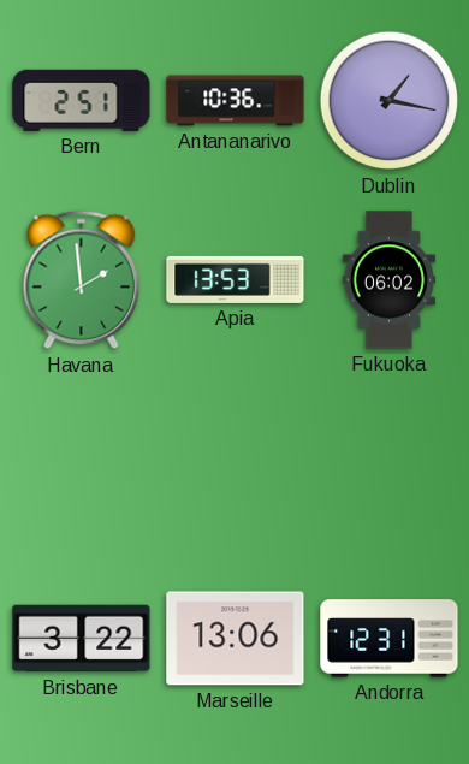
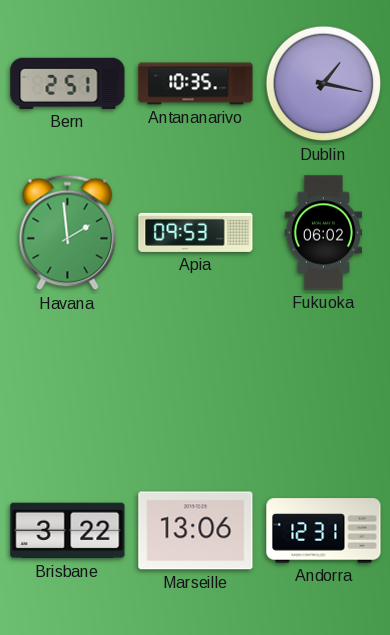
Antananarivo: 10:36 -> 10:35 (196, 84)
Apia: 13:53 -> 09:53 (196, 232)
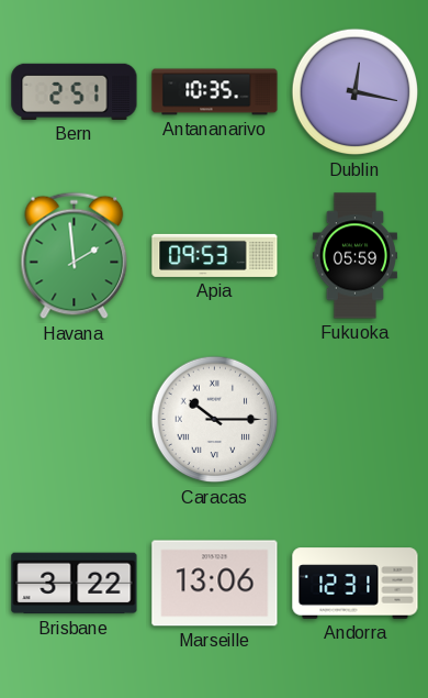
Dublin: 1:17 -> 12:17 (356, 92)
Fukuoka: 06:02 -> 05:59 (354, 256)
Caracas: none -> 10:15 (215, 420)
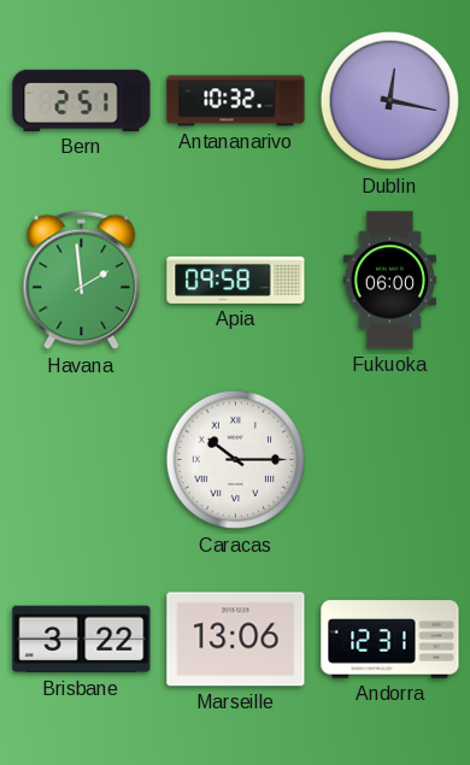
Antananarivo: 10:35 -> 10:32 (236, 101)
Apia: 09:53 -> 09:58 (236, 279)
Fukuoka: 05:59 -> 06:00 (389, 281)
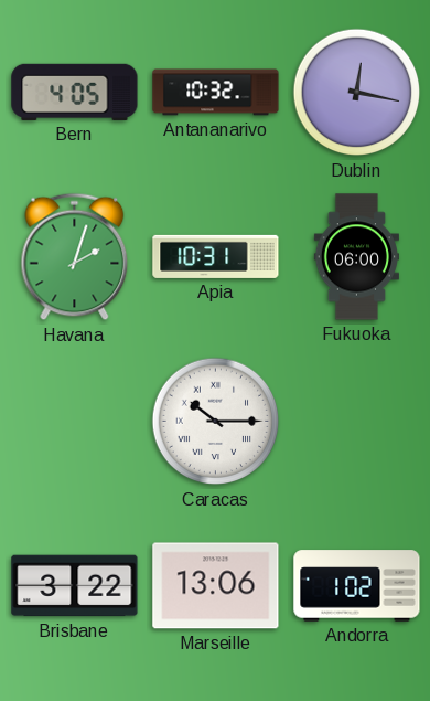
Bern: 2:51 -> 4:05 (75, 92)
Havana: 1:59 -> 2:03 (75, 257)
Apia: 09:58 -> 10:31 (216, 256)
Andorra: 12:31 -> 1:02 (357, 586)
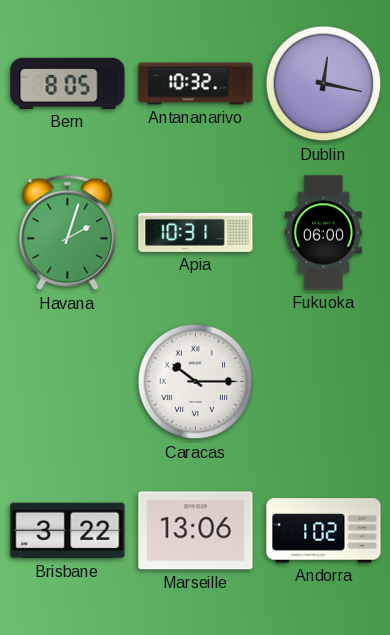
Bern: 4:05 -> 8:05 (68, 83)
